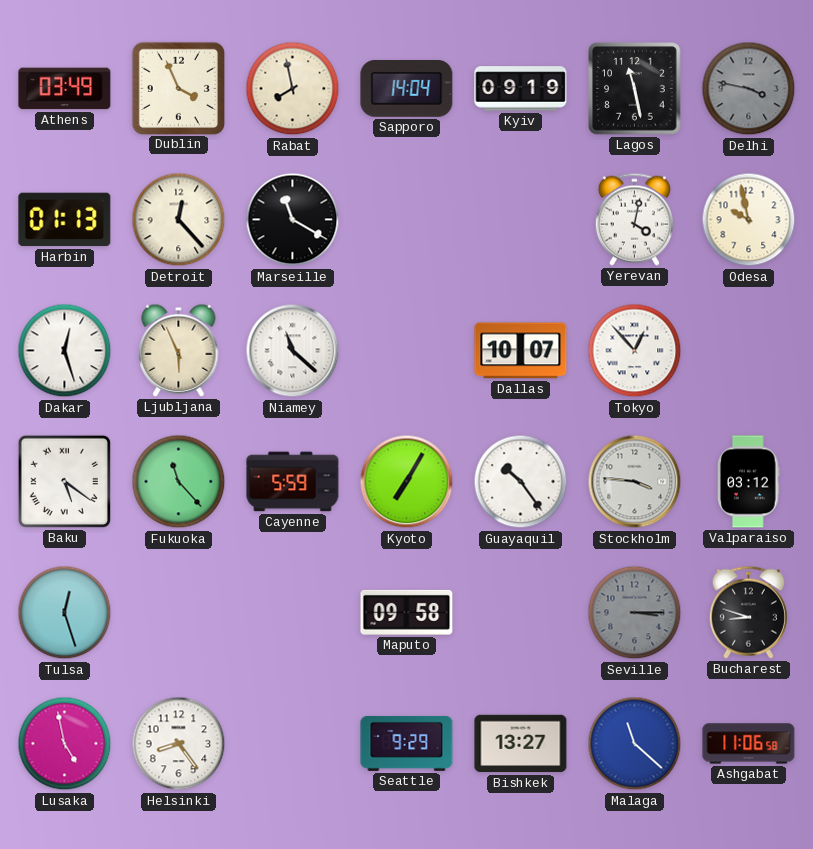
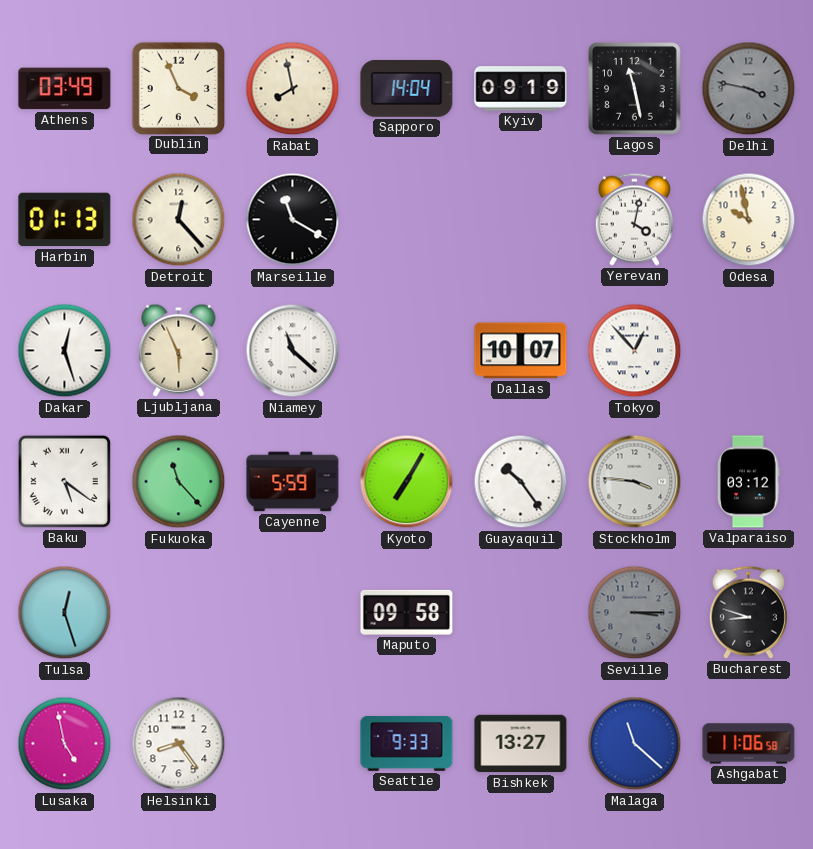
Seattle: 9:29 -> 9:33 (407, 743)
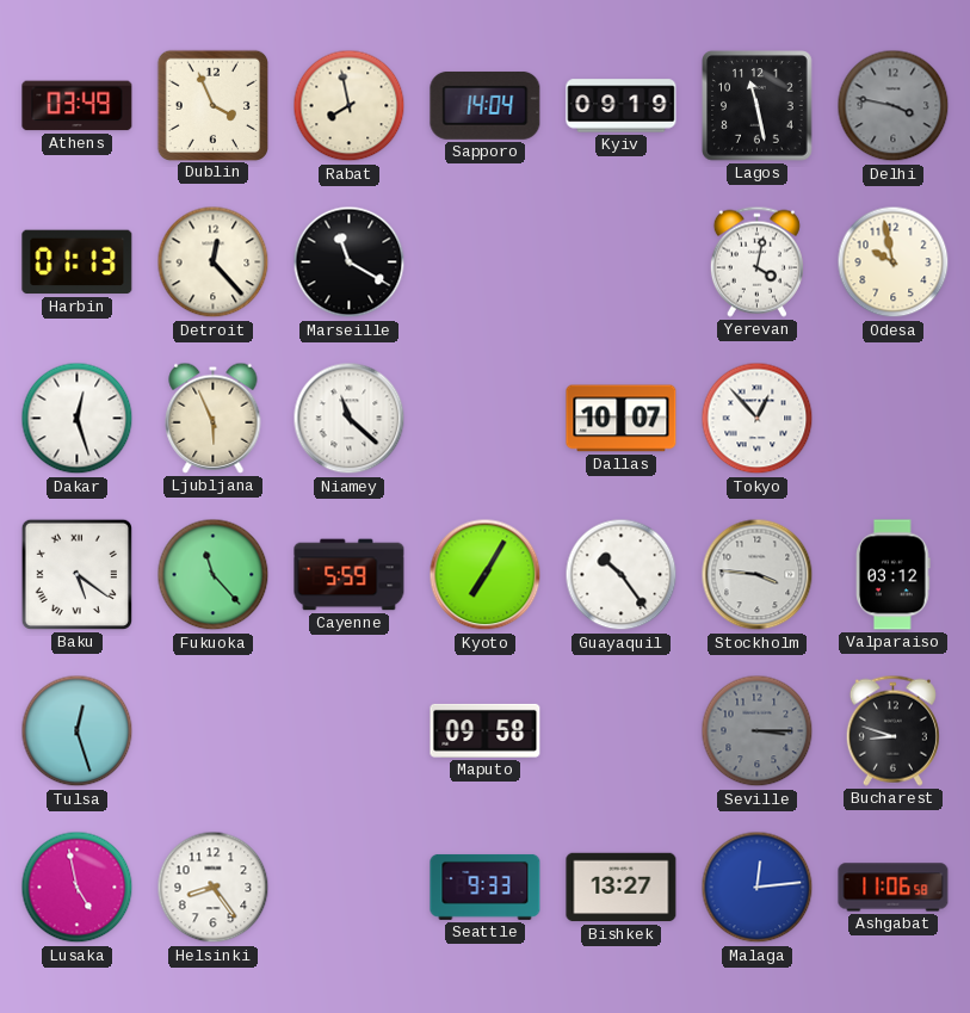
Malaga: 11:22 -> 12:14 (758, 888)
